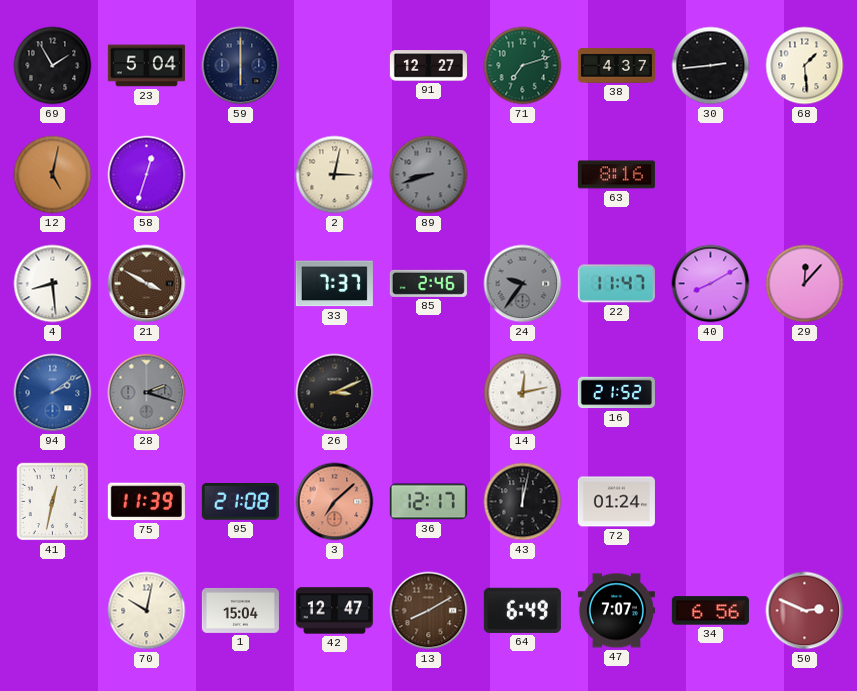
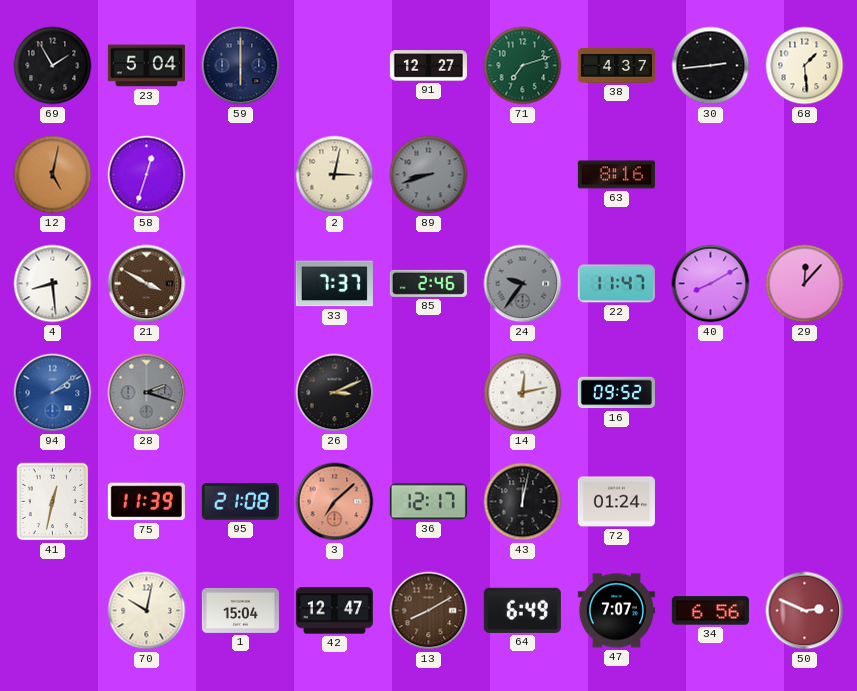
16: 21:52 -> 09:52 (616, 393)
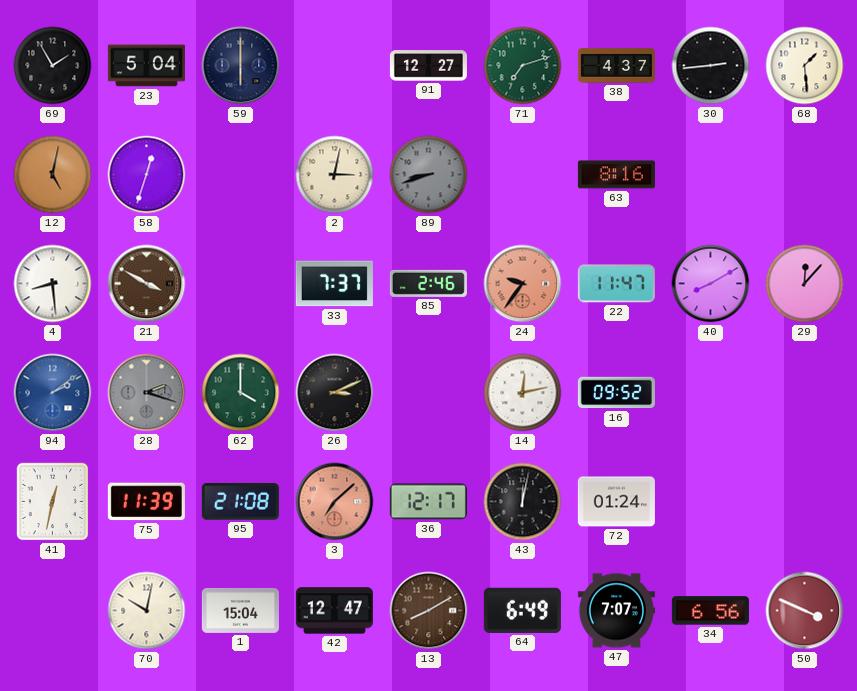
24 dial: grey -> salmon (523, 284)
62: none -> 4:00 (241, 393)
50: 2:49 -> 3:49 (805, 611)
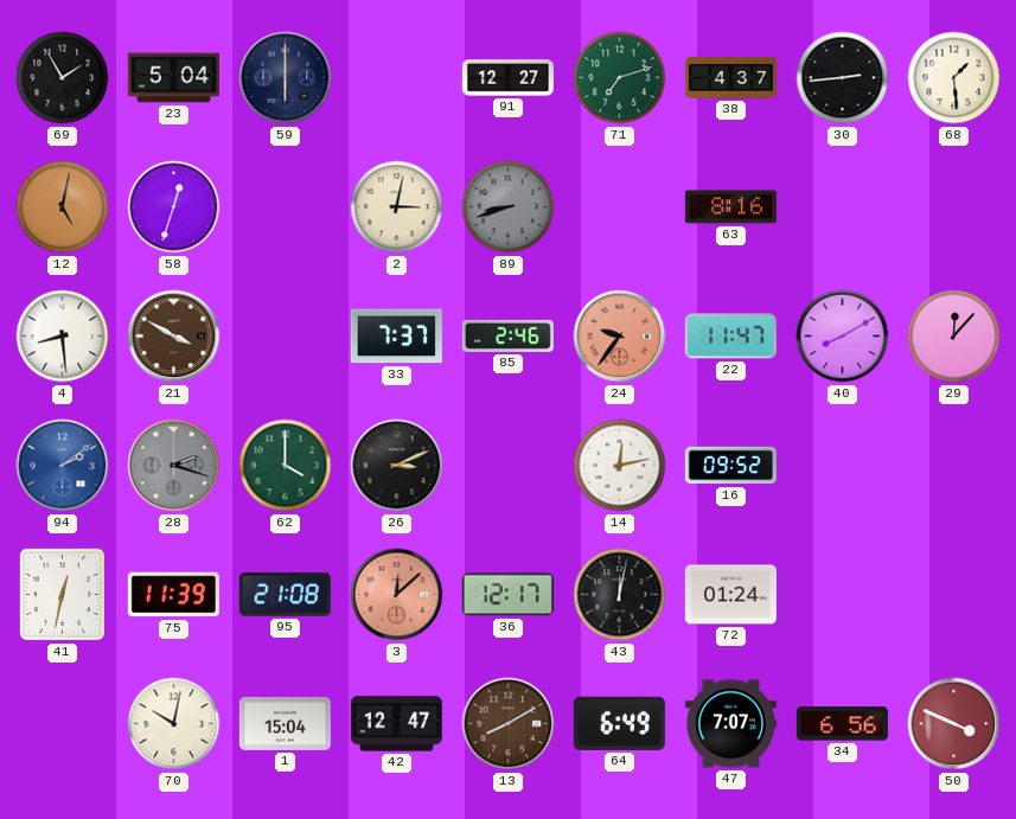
3: 7:08 -> 12:08 (397, 595)
